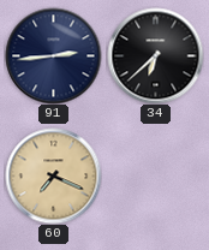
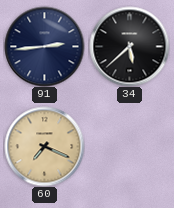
34: 6:38 -> 5:38 (129, 46)
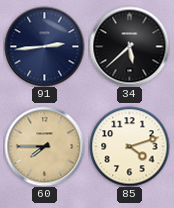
60: 7:19 -> 7:45 (44, 146)
85: none -> 4:12 (129, 146)
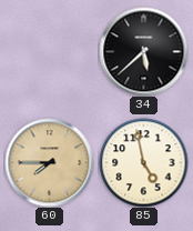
91: 2:44 -> none (44, 46)
85: 4:12 -> 4:58 (143, 162)
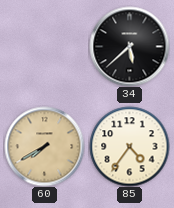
60: 7:45 -> 7:40 (44, 146)
85: 4:58 -> 4:36 (129, 146)
